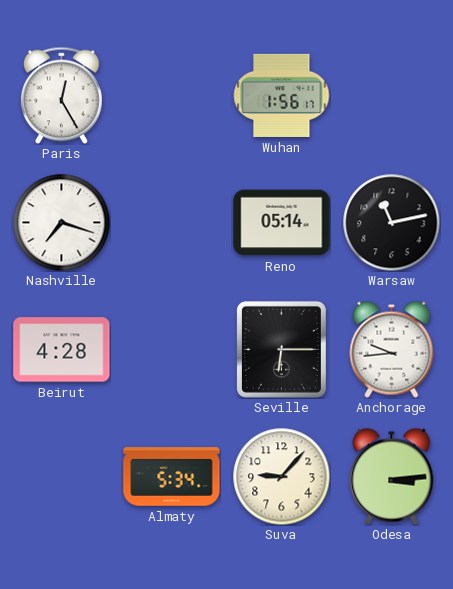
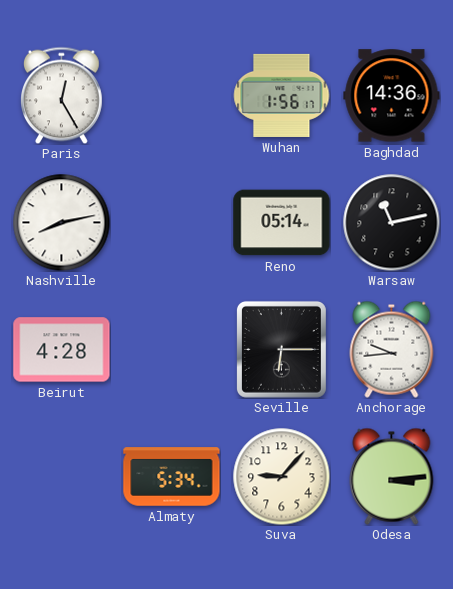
Baghdad: none -> 14:36 (392, 96)
Nashville: 7:18 -> 8:13 (61, 222)
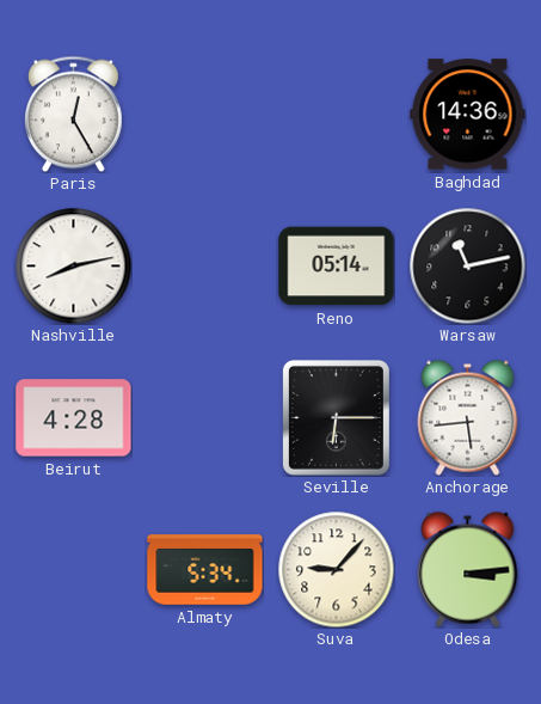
Wuhan: 1:56 -> none (282, 95)
Anchorage: 9:44 -> 5:44 (468, 417)
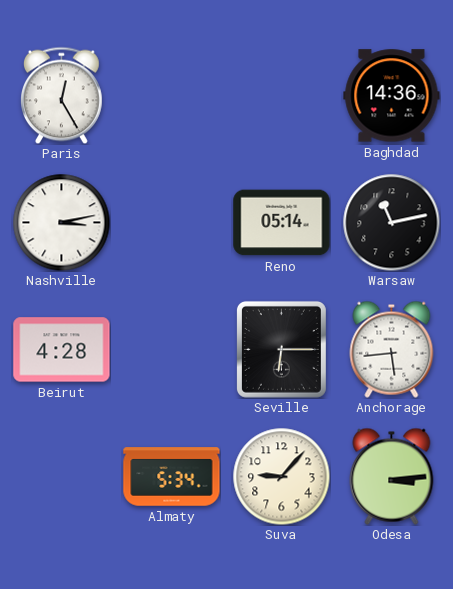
Nashville: 8:13 -> 3:13 (61, 222)
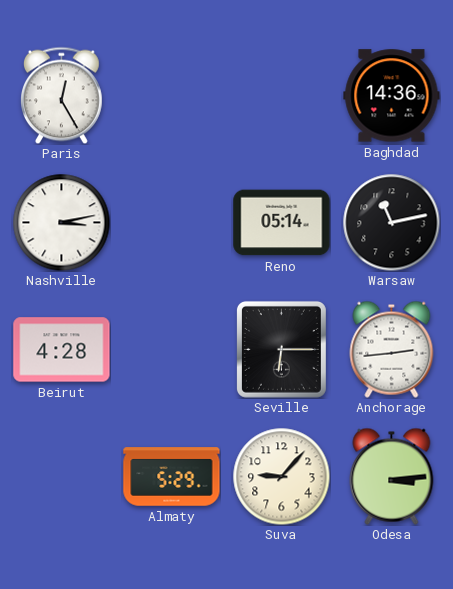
Anchorage: 5:44 -> 2:44 (392, 349)
Almaty: 5:34 -> 5:29 (172, 477)
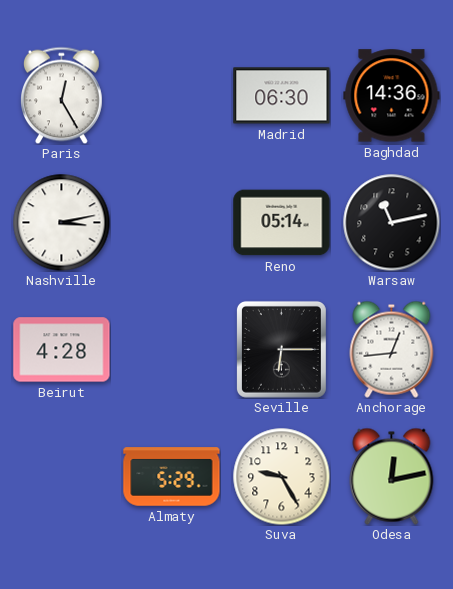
Madrid: none -> 06:30 (282, 96)
Anchorage: 2:44 -> 12:44 (392, 349)
Suva: 9:07 -> 9:25 (281, 476)
Odesa: 3:14 -> 12:13 (392, 476)
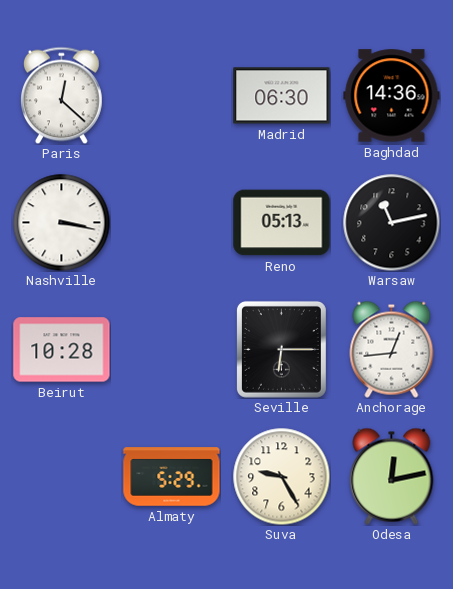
Paris: 12:25 -> 12:22 (62, 95)
Nashville: 3:13 -> 3:17 (61, 222)
Reno: 05:14 -> 05:13 (282, 223)
Beirut: 4:28 -> 10:28 (62, 350)
